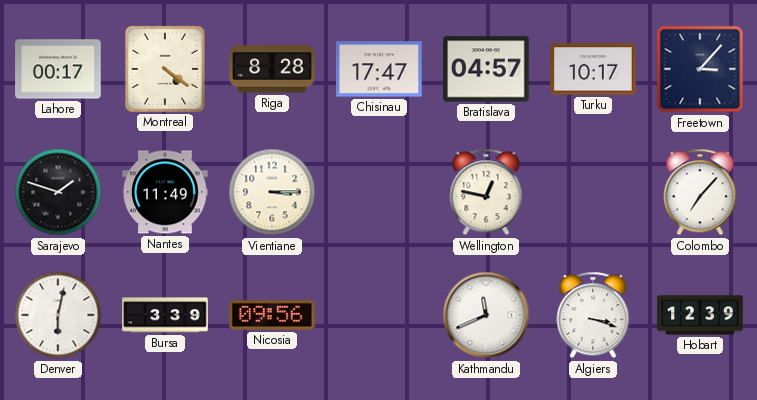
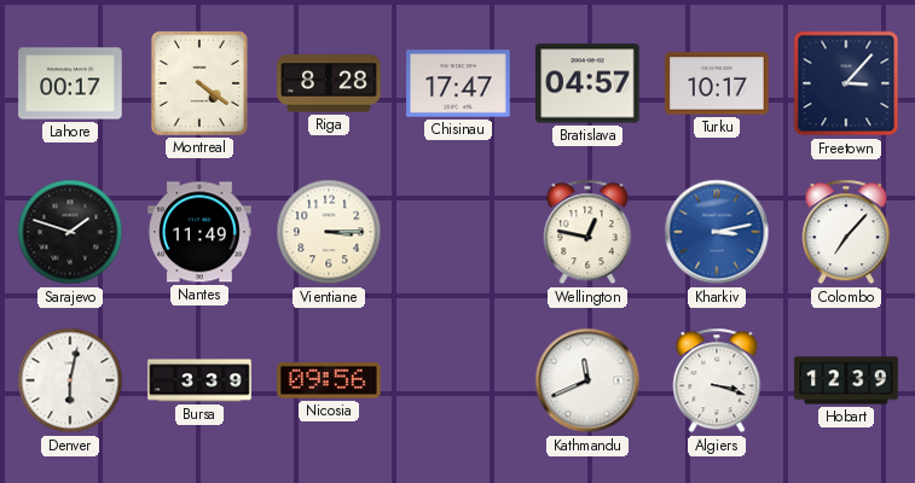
Kharkiv: none -> 3:13 (717, 232)
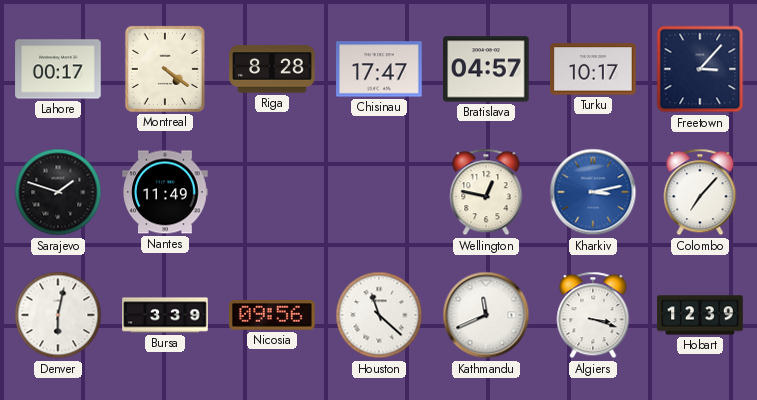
Vientiane: 3:15 -> none (329, 232)
Houston: none -> 11:22 (379, 315)
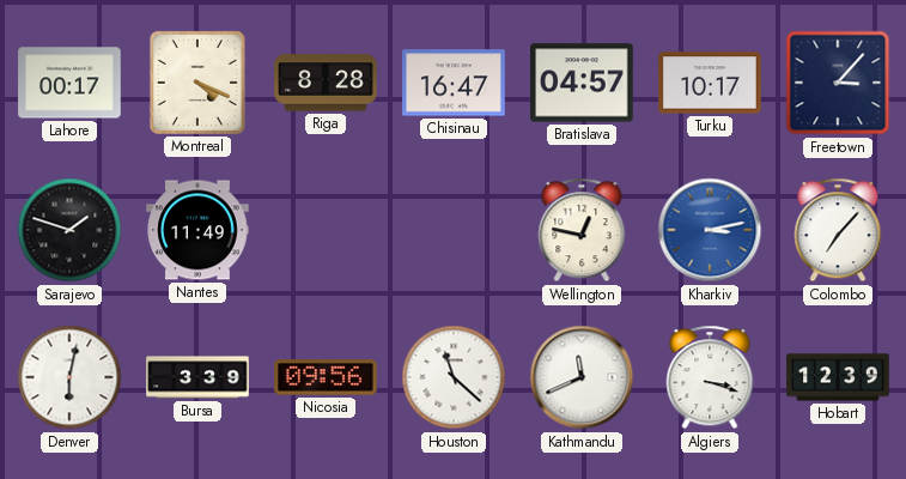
Montreal: 4:21 -> 4:19 (197, 83)
Chisinau: 17:47 -> 16:47 (454, 83)
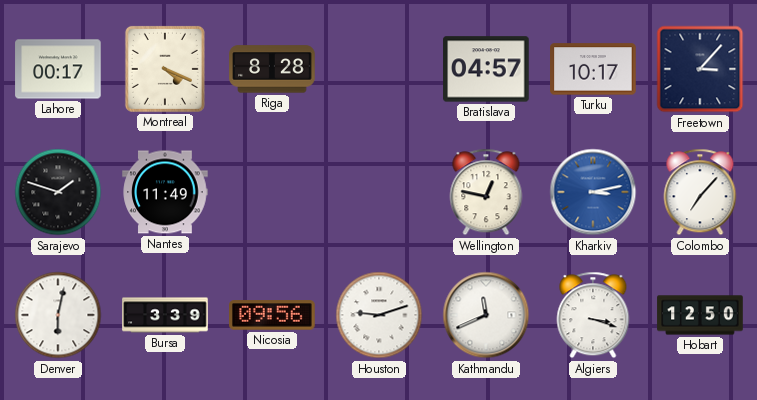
Chisinau: 16:47 -> none (454, 83)
Houston: 11:22 -> 9:12 (379, 315)
Hobart: 12:39 -> 12:50 (700, 315)
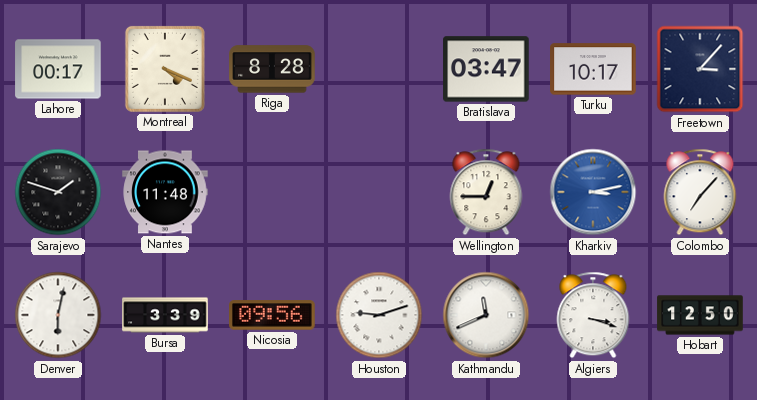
Bratislava: 04:57 -> 03:47 (486, 69)
Nantes: 11:49 -> 11:48 (165, 192)
Wellington: 12:47 -> 12:45 (486, 192)
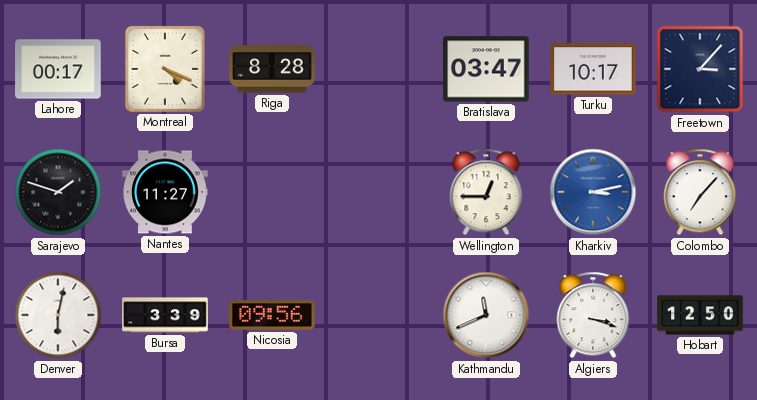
Nantes: 11:48 -> 11:27 (165, 192)
Houston: 9:12 -> none (379, 315)
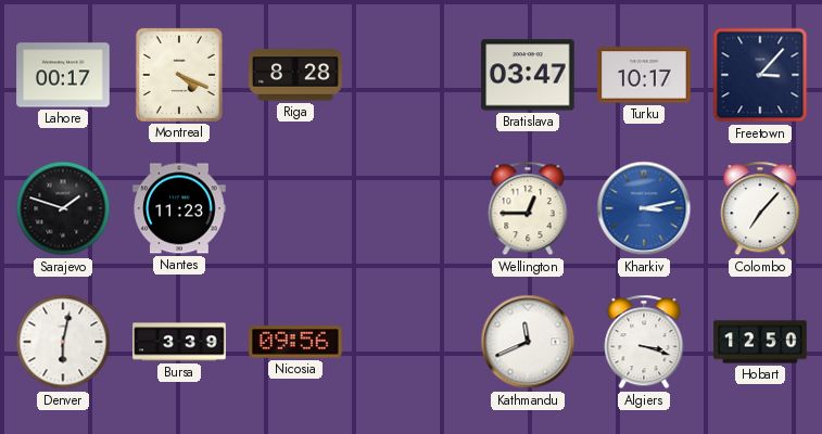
Nantes: 11:27 -> 11:23 (179, 208)
